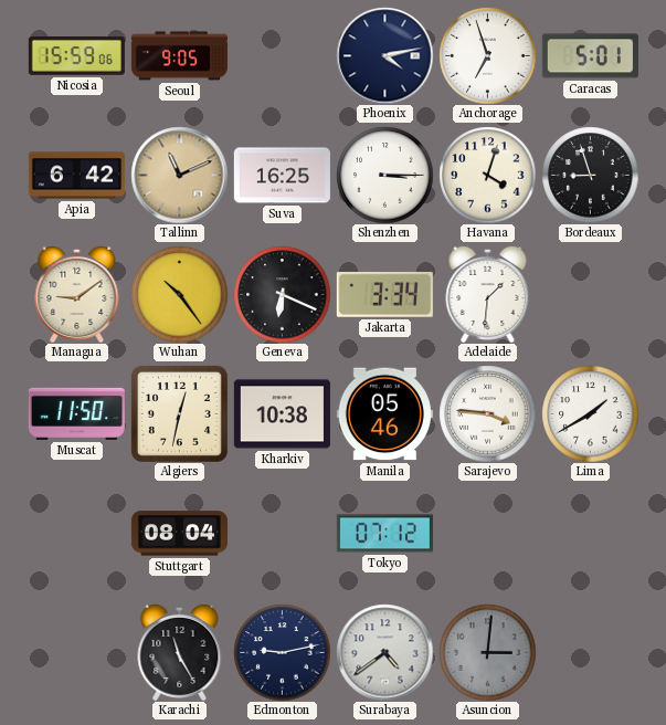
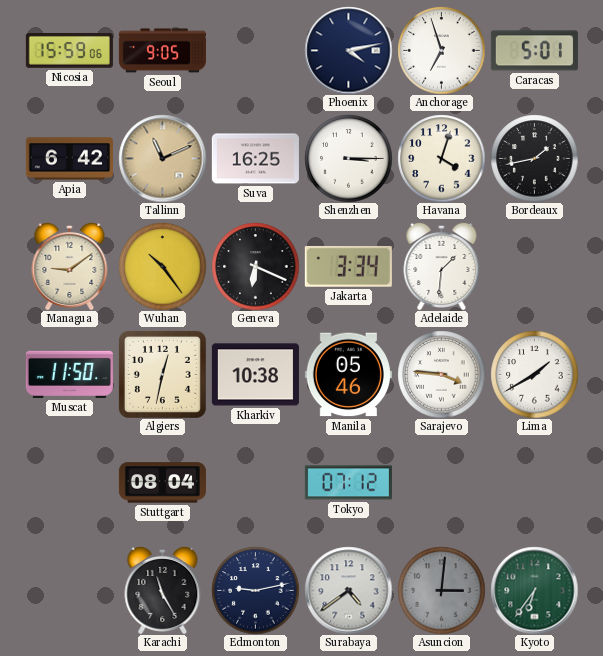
Bordeaux: 8:57 -> 1:43 (534, 158)
Kyoto: none -> 6:36 (534, 590)
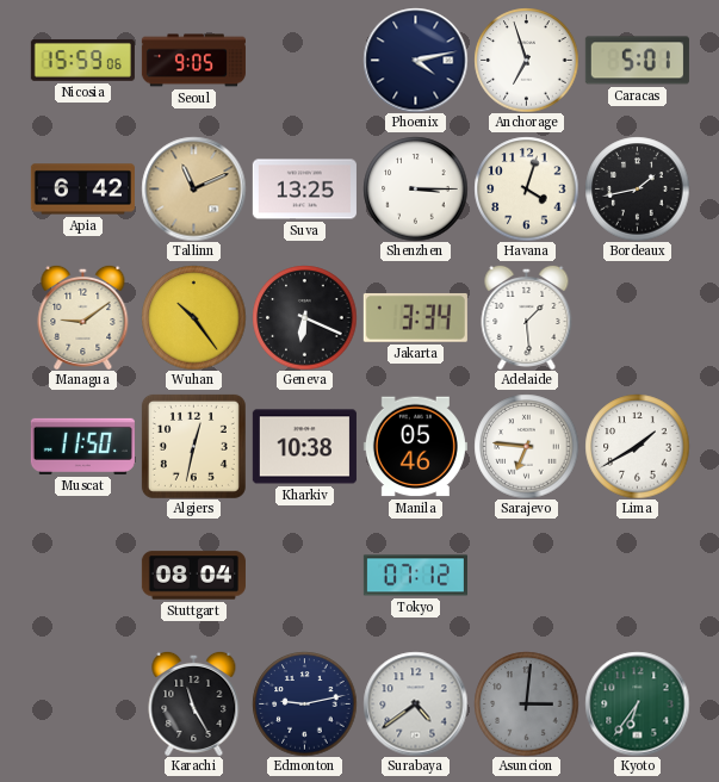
Suva: 16:25 -> 13:25 (304, 190)
Adelaide: 1:31 -> 1:29 (527, 317)
Sarajevo: 3:46 -> 6:46 (526, 446)
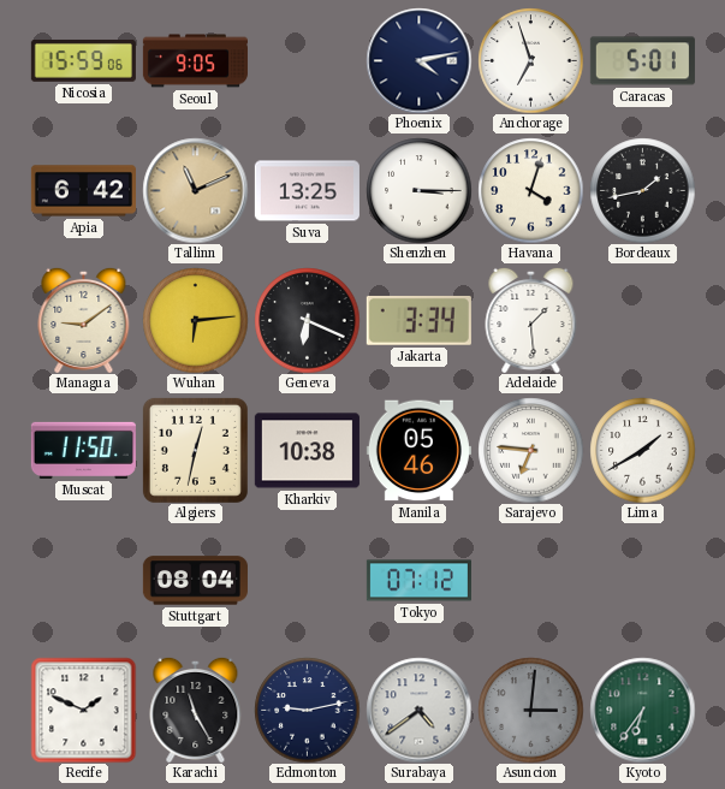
Wuhan: 10:24 -> 6:14 (195, 320)
Recife: none -> 1:49 (83, 710)
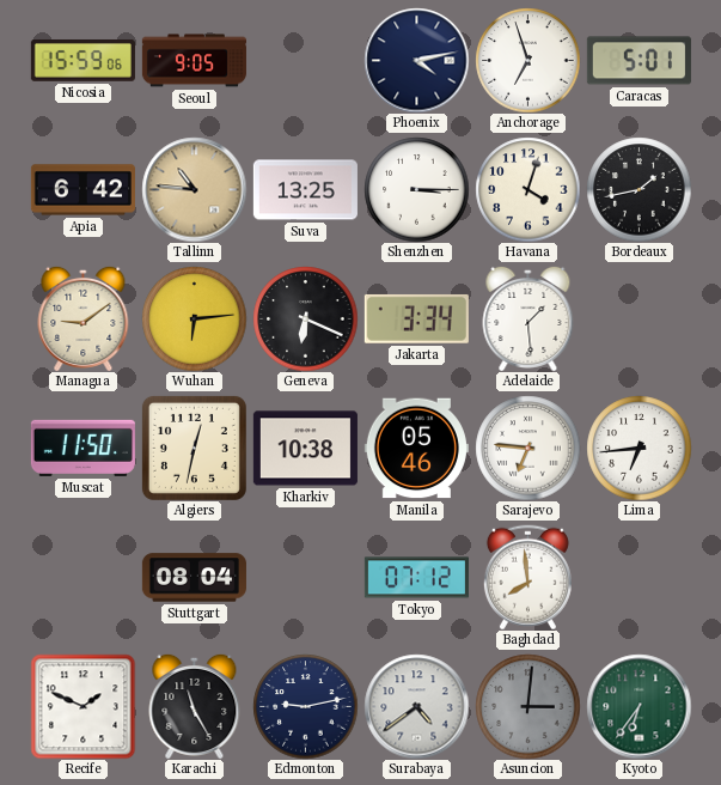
Tallinn: 11:11 -> 10:46 (194, 189)
Lima: 1:40 -> 6:44 (638, 448)
Baghdad: none -> 7:59 (527, 577)
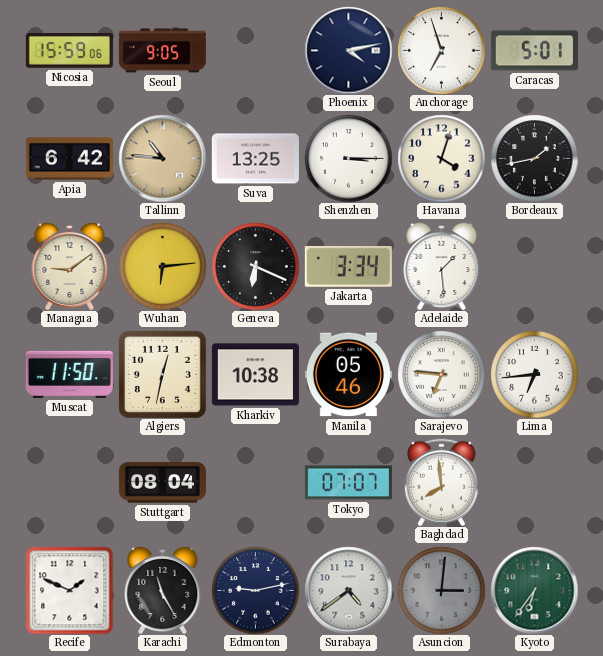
Tokyo: 07:12 -> 07:07 (348, 483)
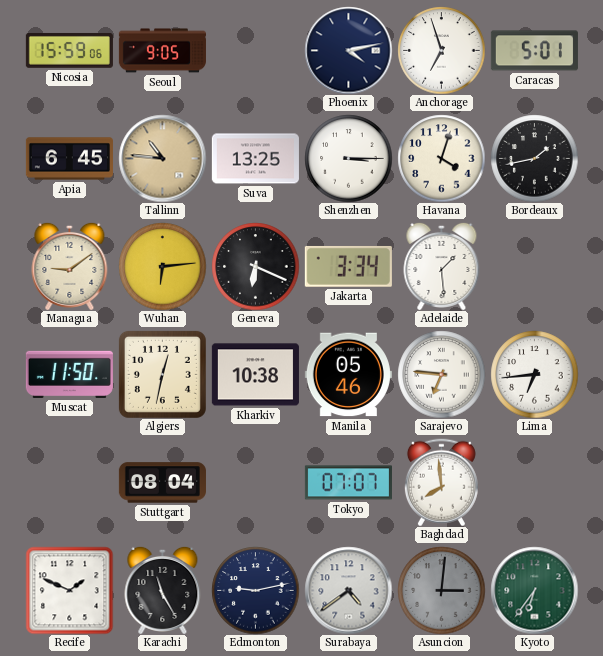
Apia: 6:42 -> 6:45 (69, 159)
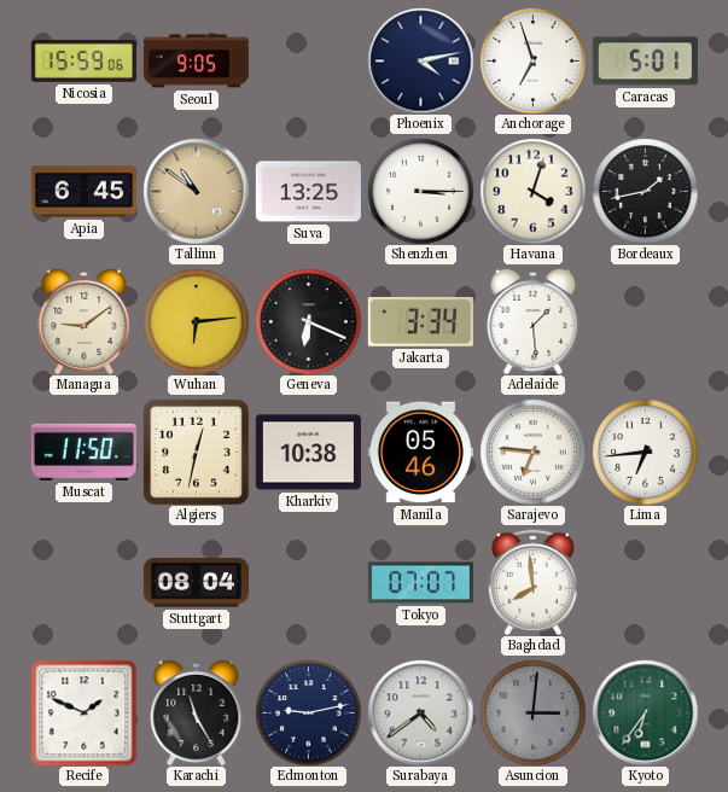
Tallinn: 10:46 -> 10:51 (196, 191)
